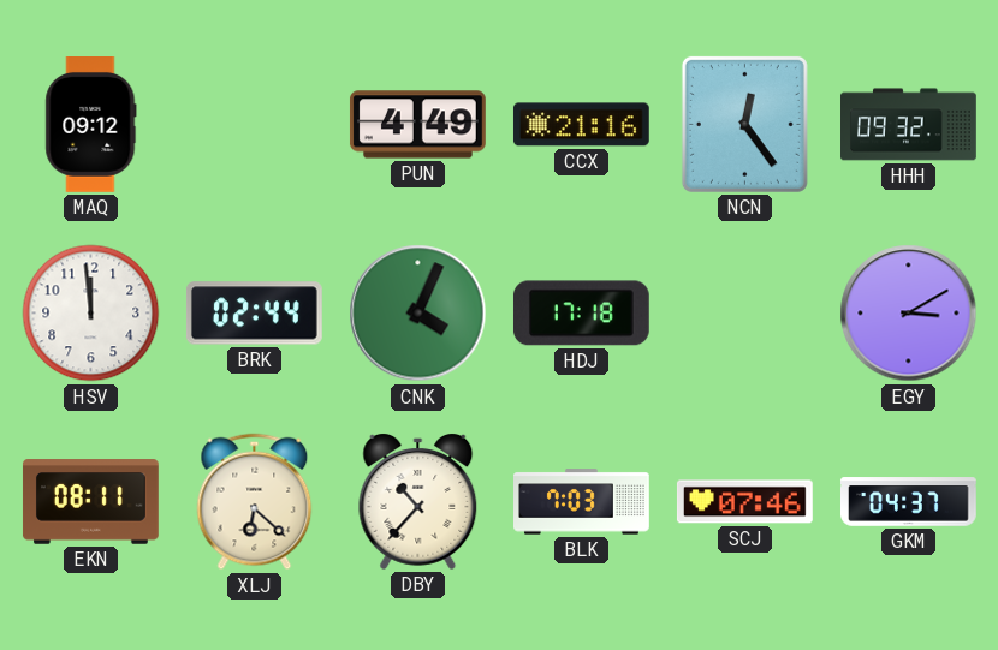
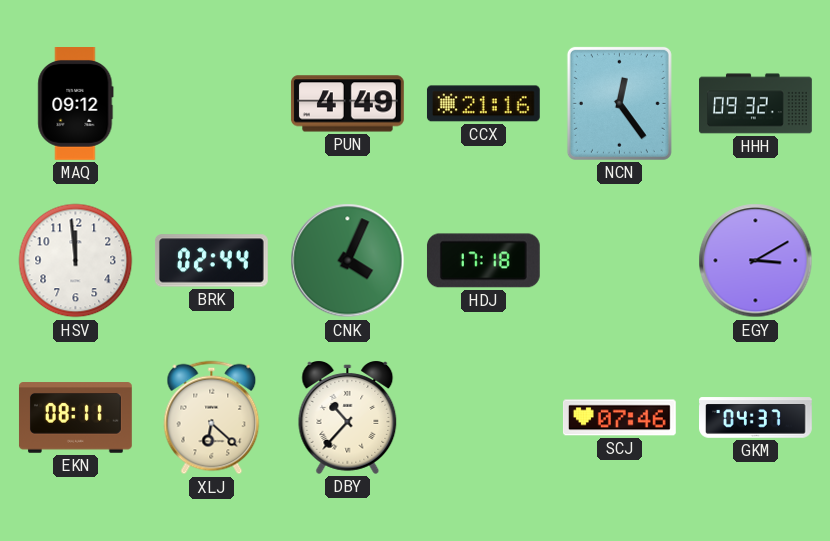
BLK: 7:03 -> none (582, 502)
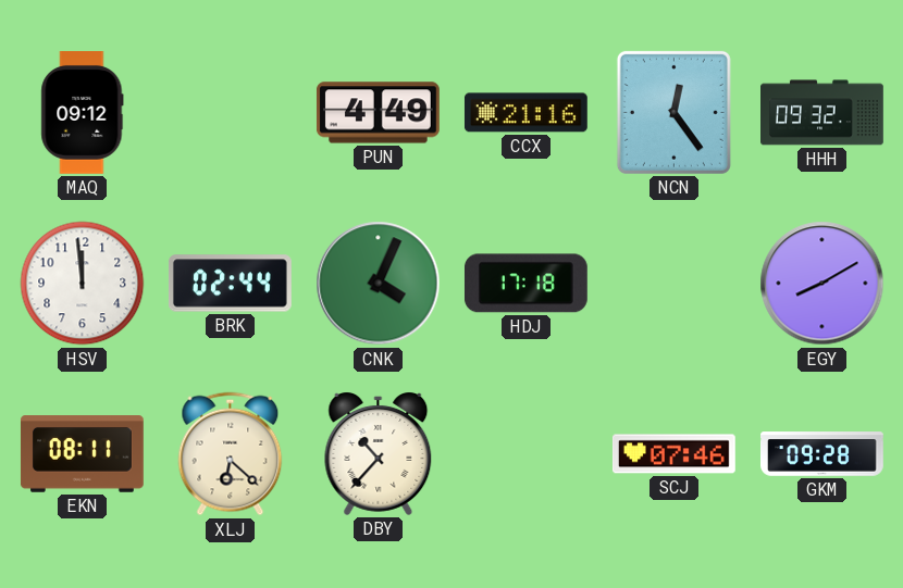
EGY: 3:10 -> 8:10 (822, 284)
GKM: 04:37 -> 09:28 (822, 454)
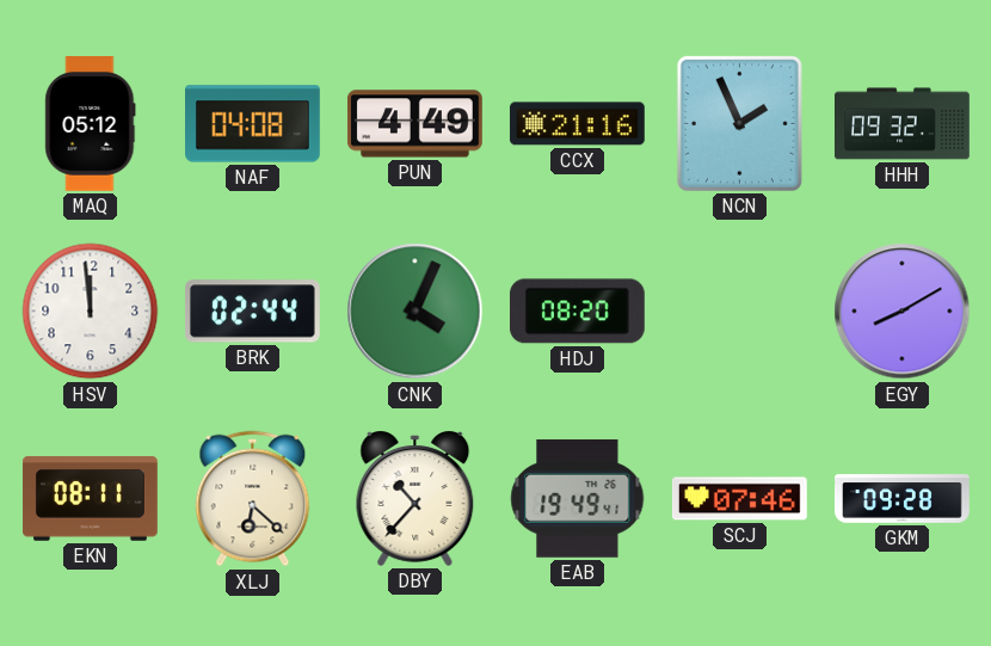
MAQ: 09:12 -> 05:12 (91, 124)
NAF: none -> 04:08 (253, 124)
NCN: 12:24 -> 1:56 (739, 123)
HDJ: 17:18 -> 08:20 (577, 312)
EAB: none -> 19:49 (578, 498)
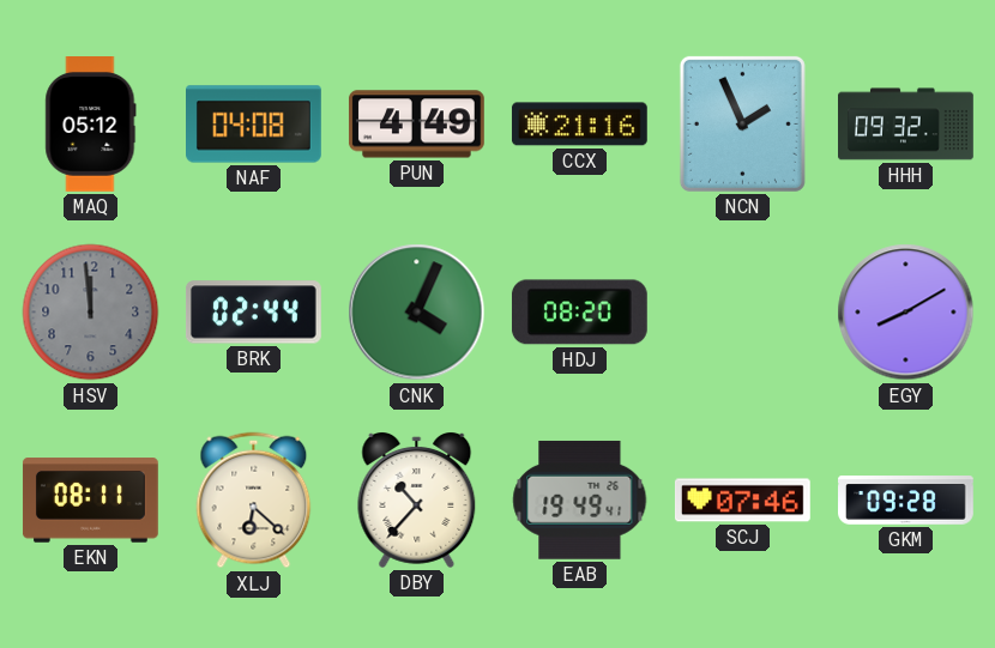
HSV dial: white -> grey (91, 313)
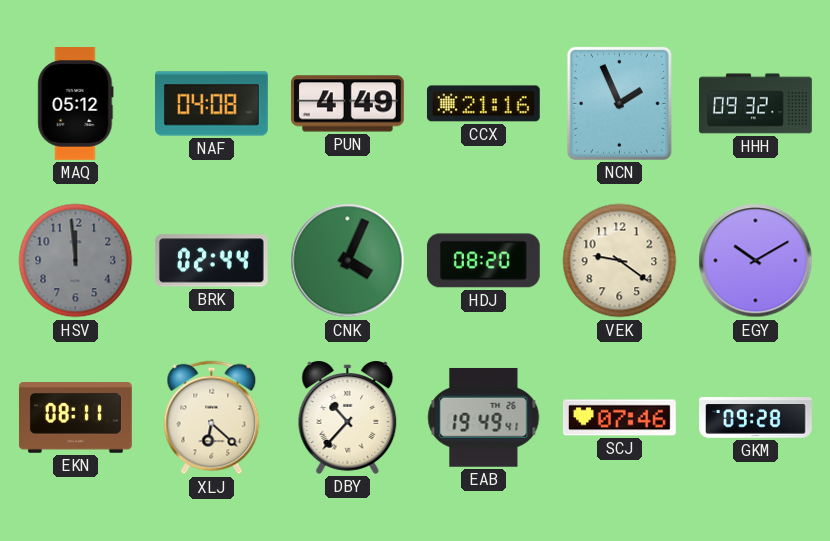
VEK: none -> 9:21 (620, 261)
EGY: 8:10 -> 10:10 (756, 261)
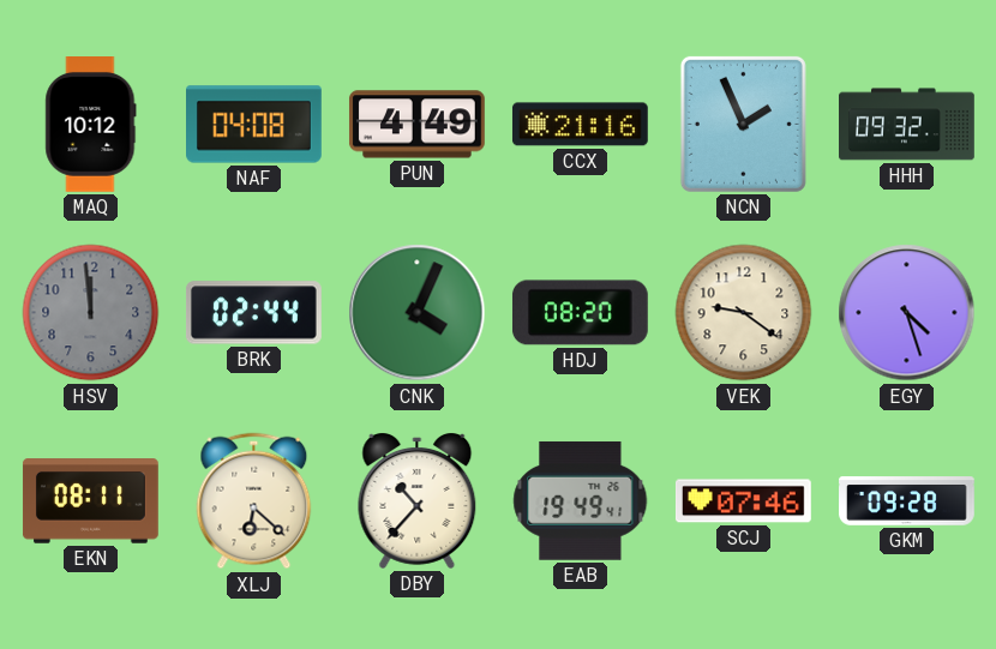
MAQ: 05:12 -> 10:12 (91, 125)
EGY: 10:10 -> 4:27 (907, 313)
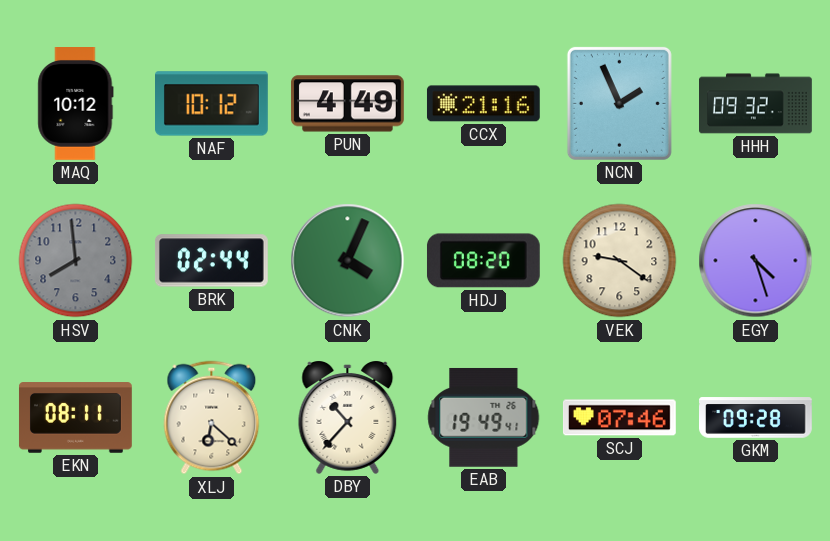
NAF: 04:08 -> 10:12 (212, 104)
HSV: 11:59 -> 7:59 (76, 261)
